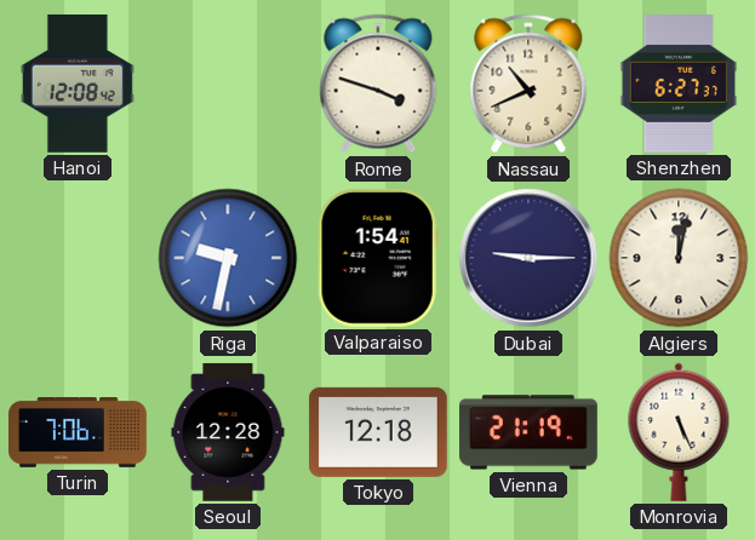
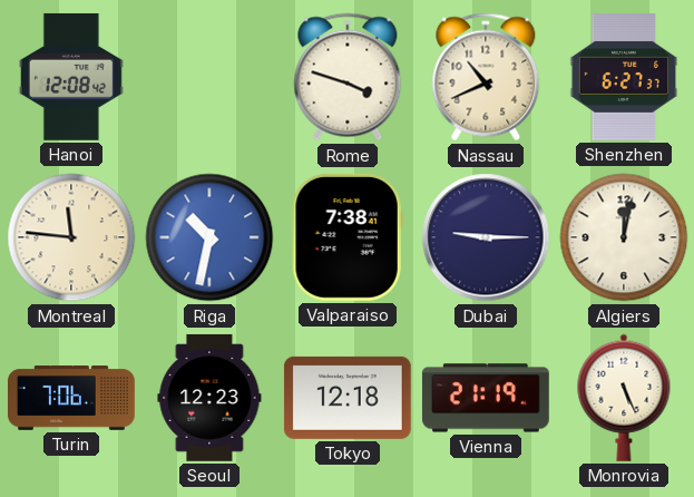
Montreal: none -> 11:46 (71, 237)
Riga: 9:32 -> 10:32 (209, 237)
Valparaiso: 1:54 -> 7:38 (348, 237)
Seoul: 12:28 -> 12:23 (209, 398)
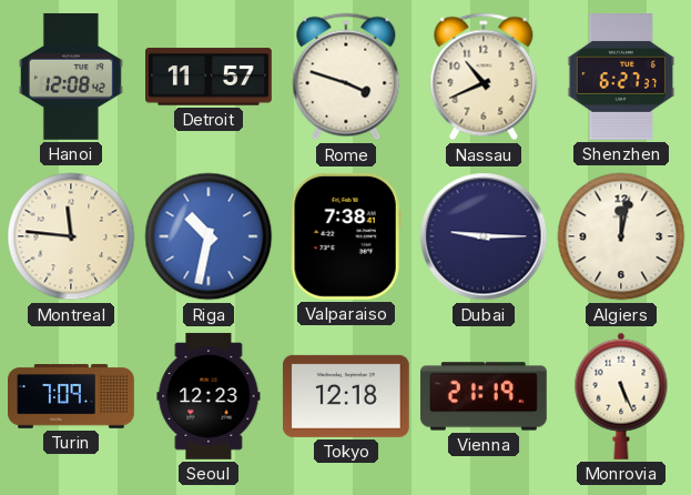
Detroit: none -> 11:57 (210, 77)
Turin: 7:06 -> 7:09 (72, 397)
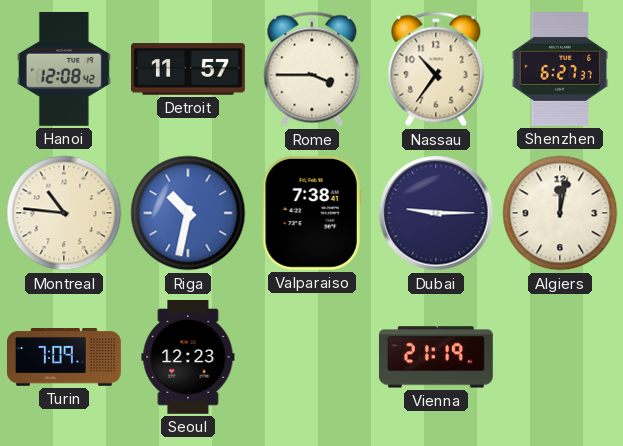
Rome: 3:48 -> 3:45 (312, 69)
Nassau: 10:41 -> 10:36 (436, 69)
Montreal: 11:46 -> 10:46 (64, 213)
Tokyo: 12:18 -> none (346, 396)
Monrovia: 5:26 -> none (621, 396)
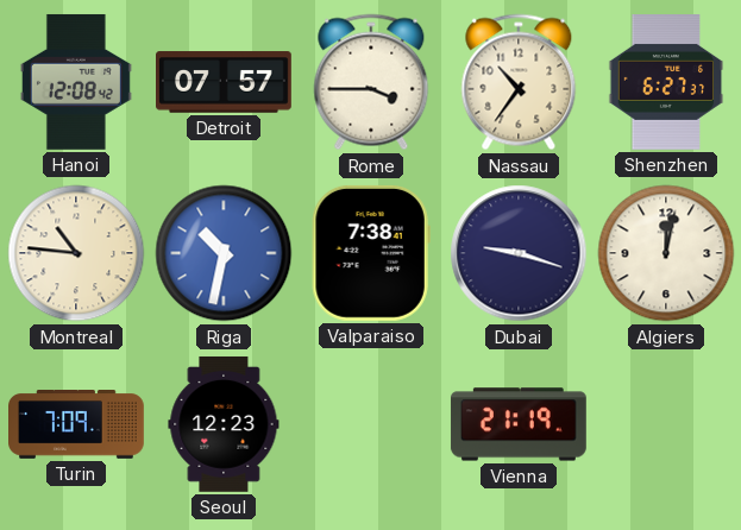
Detroit: 11:57 -> 07:57 (225, 82)
Dubai: 9:15 -> 9:18 (519, 253)
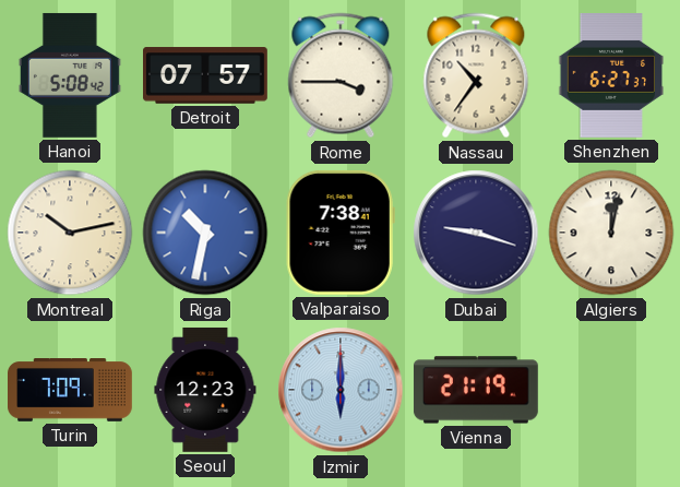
Hanoi: 12:08 -> 5:08 (70, 75)
Montreal: 10:46 -> 10:13 (70, 233)
Izmir: none -> 6:00 (341, 390)
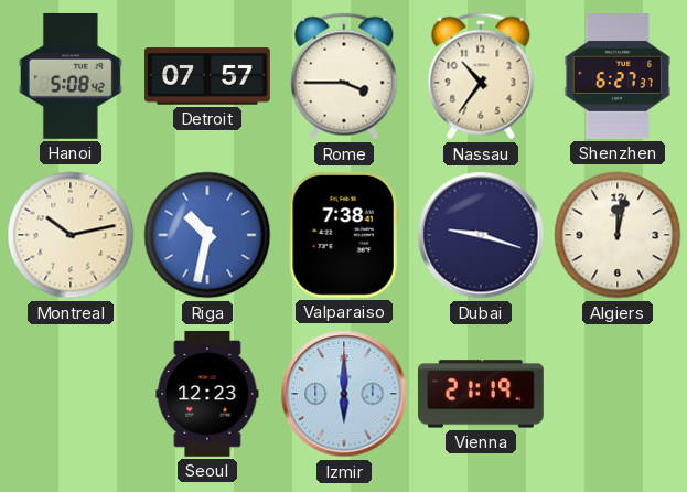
Turin: 7:09 -> none (71, 391)
